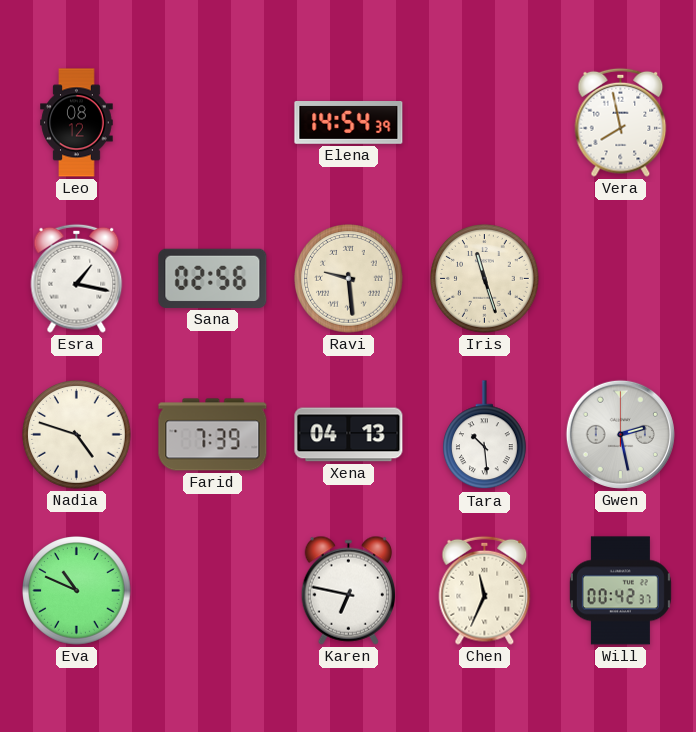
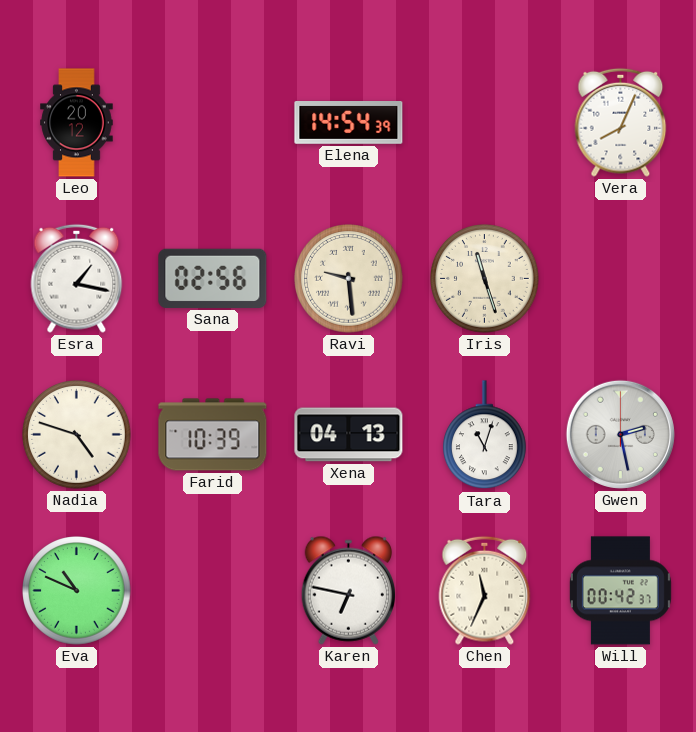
Leo: 08:12 -> 20:12 (77, 123)
Vera: 7:58 -> 8:04 (621, 122)
Farid: 7:39 -> 10:39 (213, 435)
Tara: 10:29 -> 11:03 (485, 435)
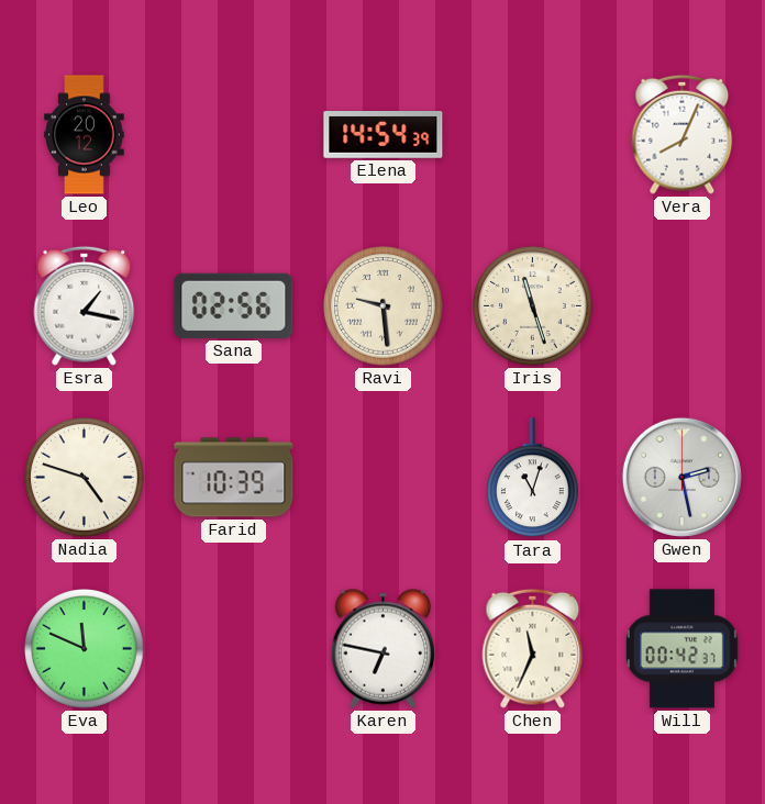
Xena: 04:13 -> none (349, 435)
Eva: 10:49 -> 11:49 (85, 649)
